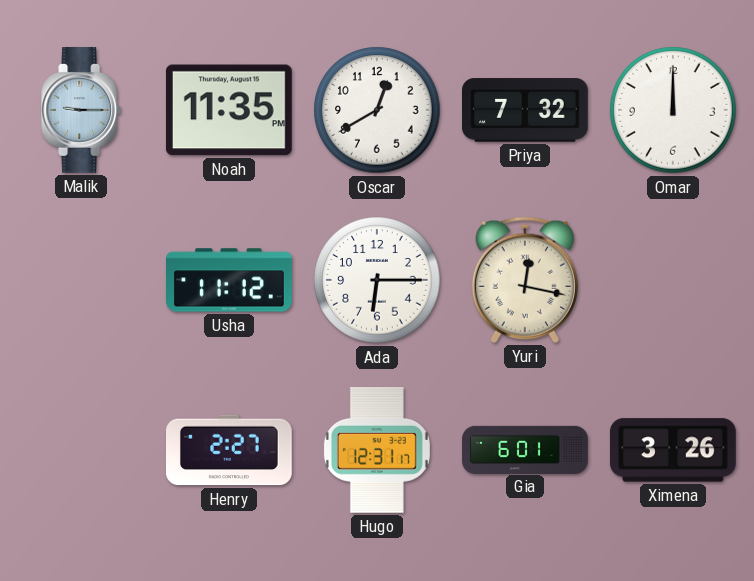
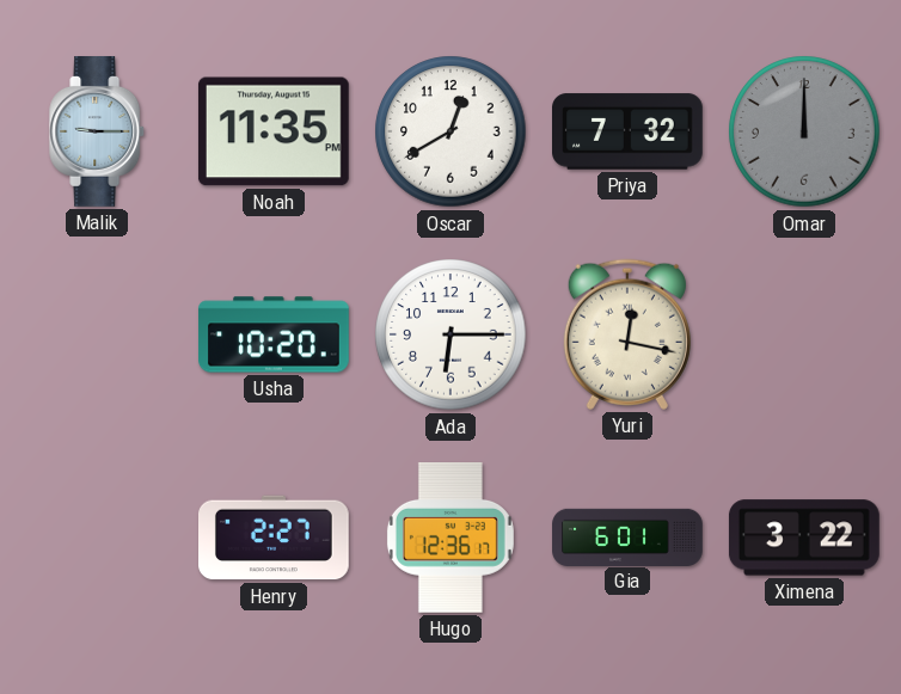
Omar dial: white -> grey (804, 131)
Usha: 11:12 -> 10:20 (275, 334)
Hugo: 12:31 -> 12:36 (450, 539)
Ximena: 3:26 -> 3:22 (804, 538)
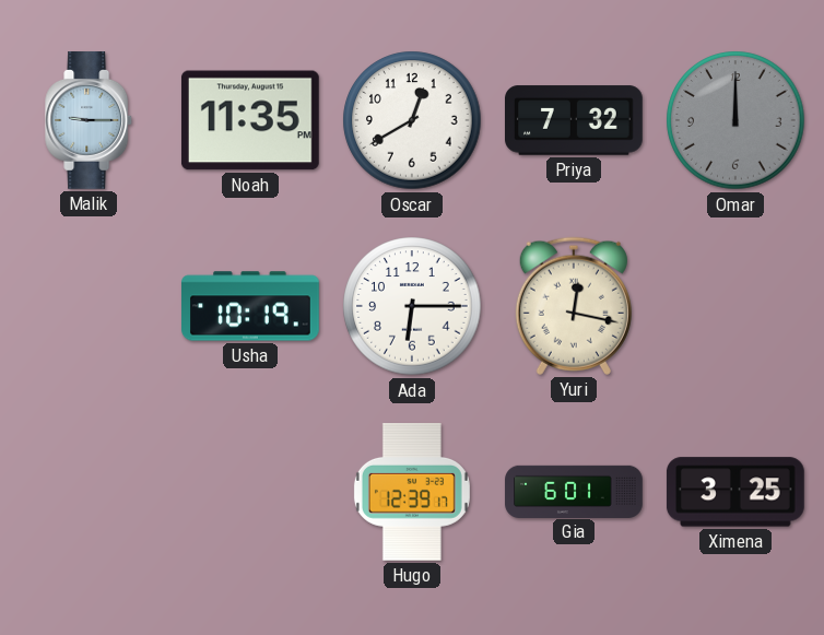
Usha: 10:20 -> 10:19 (251, 306)
Henry: 2:27 -> none (275, 538)
Hugo: 12:36 -> 12:39 (412, 493)
Ximena: 3:22 -> 3:25 (735, 492)
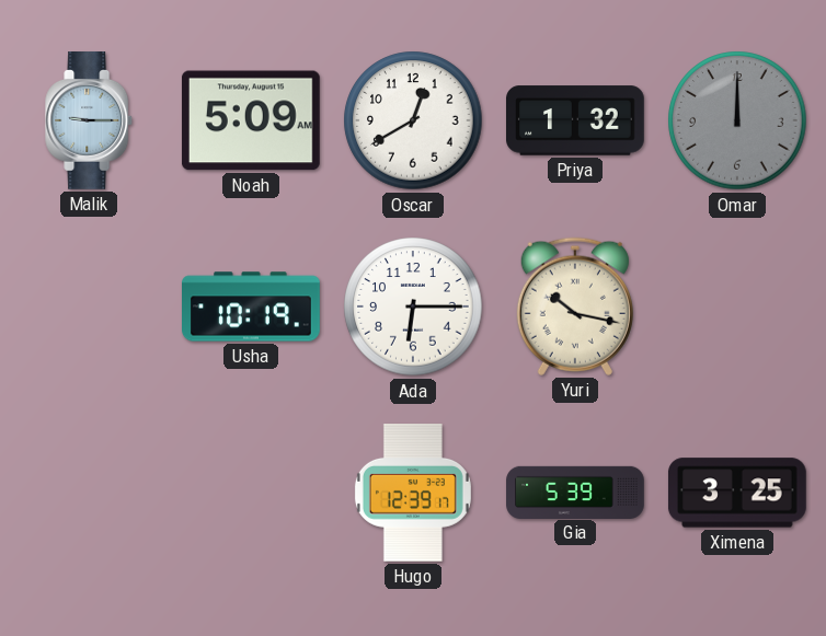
Noah: 11:35 -> 5:09 (251, 120)
Priya: 7:32 -> 1:32 (576, 120)
Yuri: 12:17 -> 10:17 (575, 307)
Gia: 6:01 -> 5:39 (575, 492)
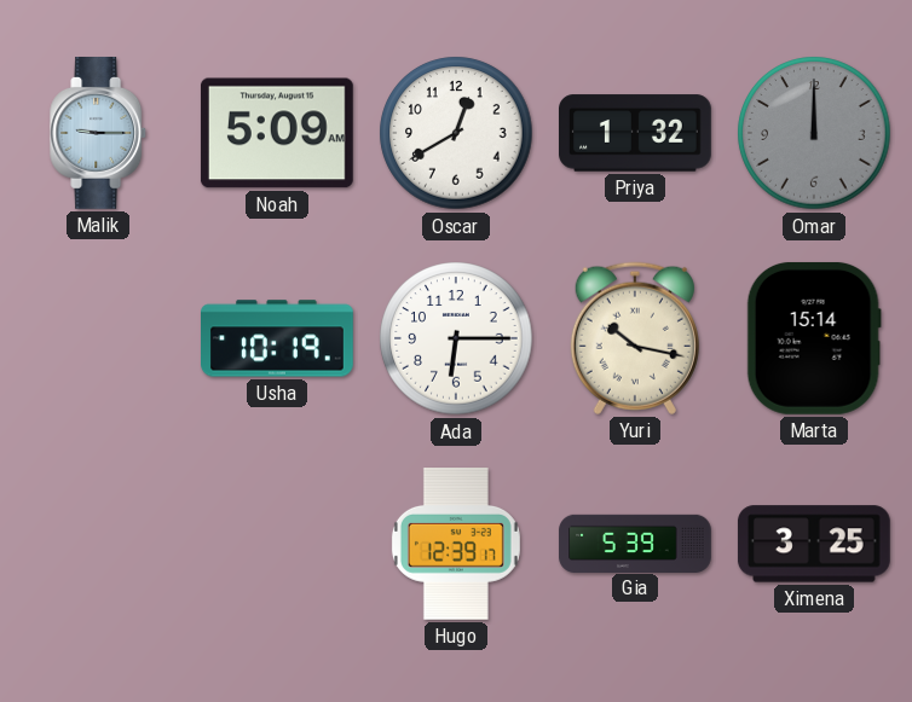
Marta: none -> 15:14 (814, 338)
